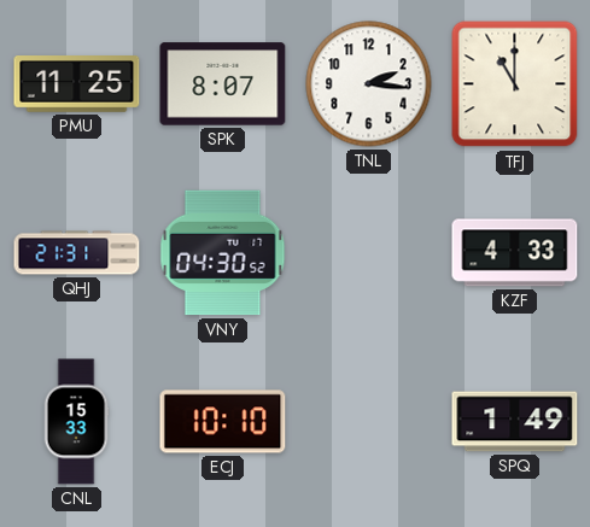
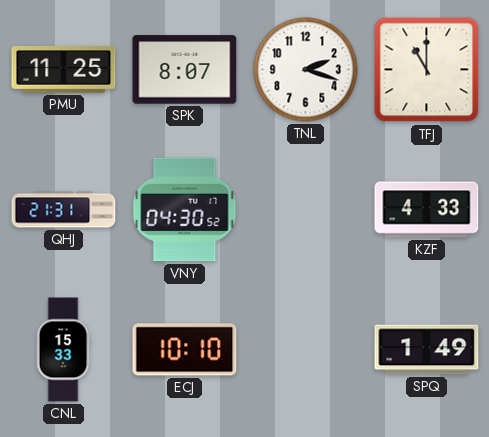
TNL: 2:16 -> 2:18 (306, 70)
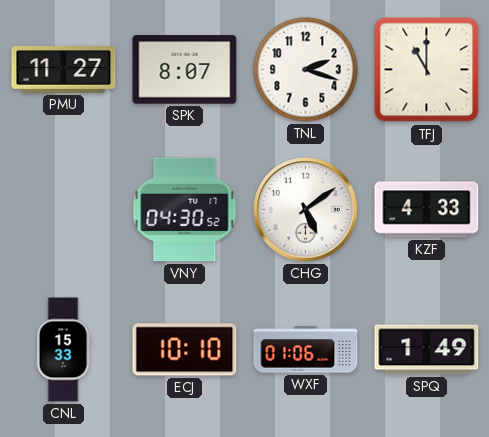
PMU: 11:25 -> 11:27 (64, 70)
QHJ: 21:31 -> none (64, 210)
CHG: none -> 5:09 (306, 210)
WXF: none -> 01:06 (306, 350)
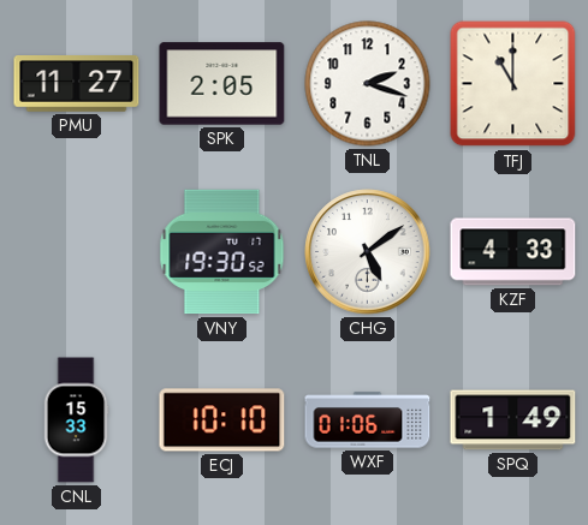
SPK: 8:07 -> 2:05 (222, 84)
VNY: 04:30 -> 19:30 (222, 252)
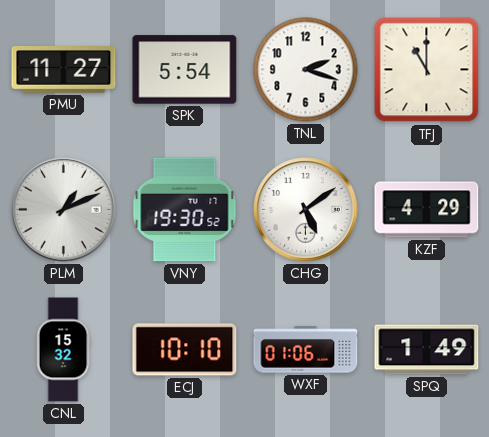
SPK: 2:05 -> 5:54 (185, 70)
PLM: none -> 1:11 (64, 210)
KZF: 4:33 -> 4:29 (427, 210)
CNL: 15:33 -> 15:32 (63, 350)
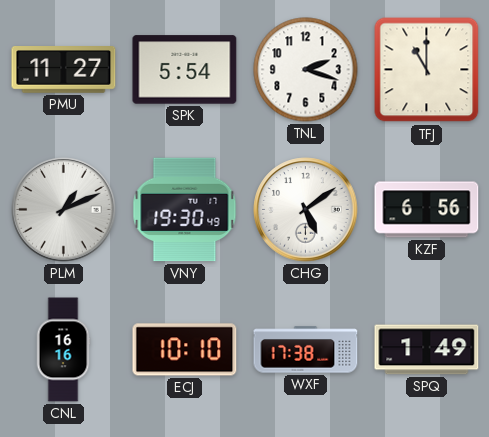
VNY: 19:30:52 -> 19:30:49 (185, 210)
KZF: 4:29 -> 6:56 (427, 210)
CNL: 15:32 -> 16:16 (63, 350)
WXF: 01:06 -> 17:38 (306, 350)
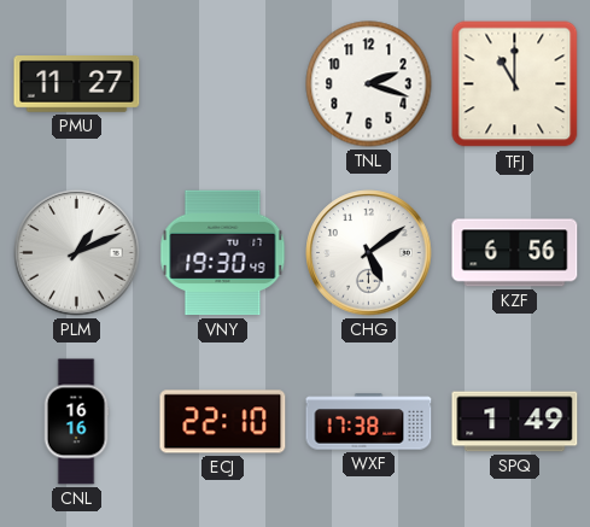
SPK: 5:54 -> none (185, 70)
ECJ: 10:10 -> 22:10 (223, 422)
